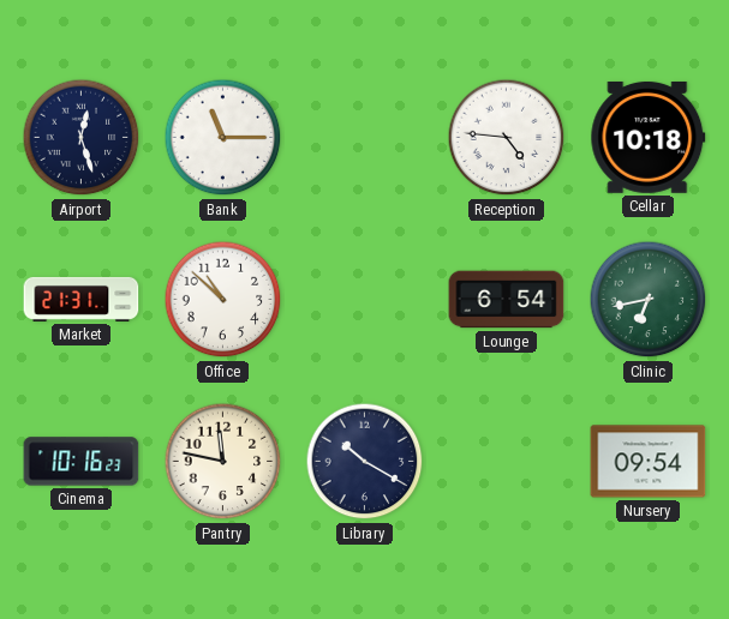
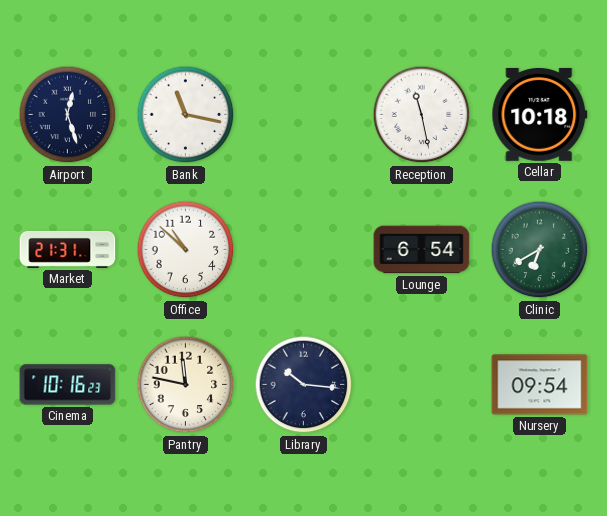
Bank: 11:15 -> 11:17 (186, 115)
Reception: 4:46 -> 11:28 (422, 115)
Clinic: 6:43 -> 6:40 (540, 250)
Library: 10:20 -> 10:16 (304, 385)
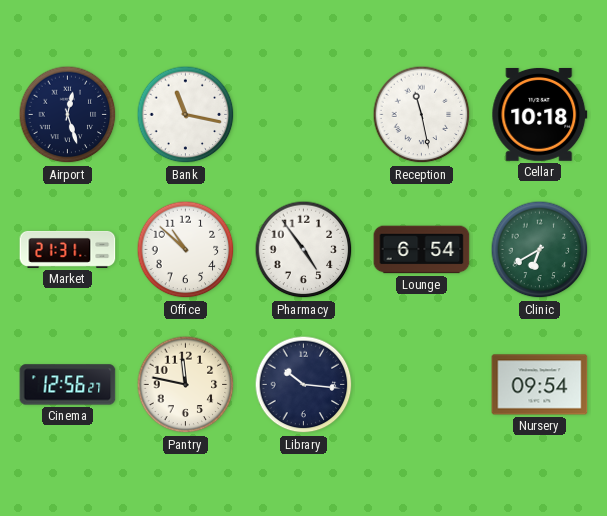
Pharmacy: none -> 4:54 (304, 250)
Cinema: 10:16 -> 12:56 (68, 385)
